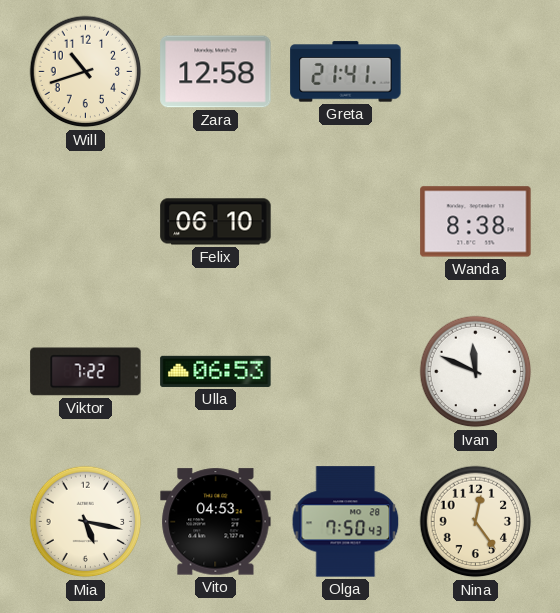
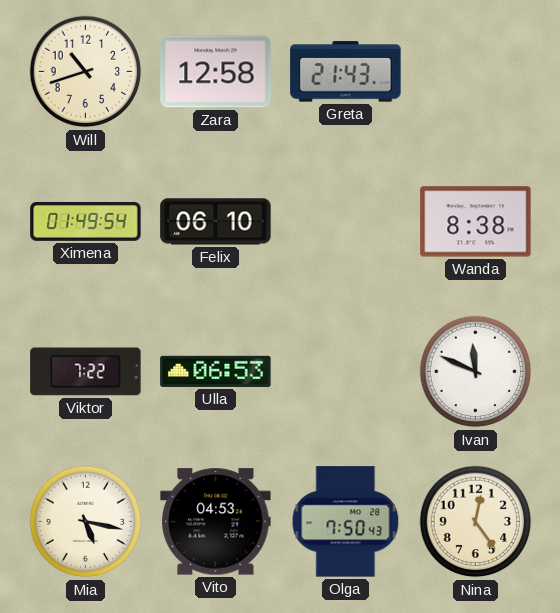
Greta: 21:41 -> 21:43 (346, 72)
Ximena: none -> 01:49 (86, 221)
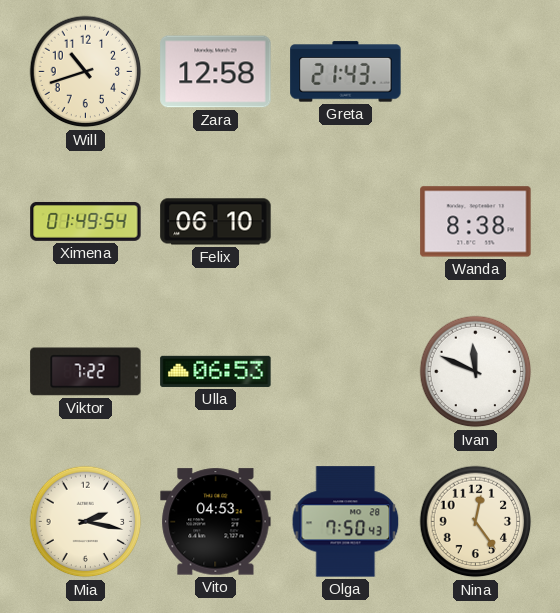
Mia: 5:17 -> 2:17 (86, 522)
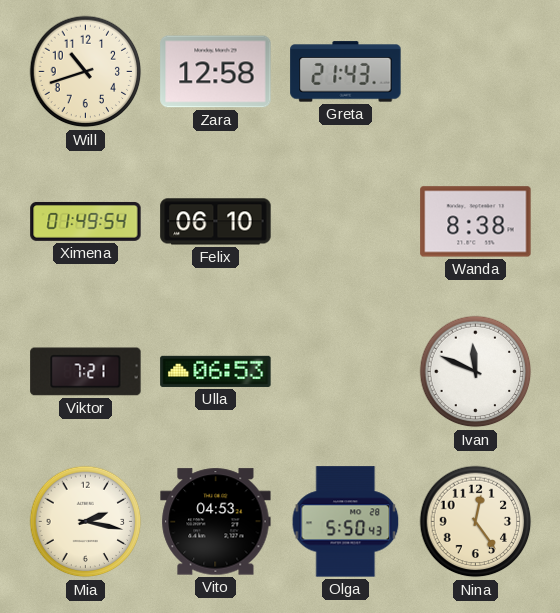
Viktor: 7:22 -> 7:21 (86, 372)
Olga: 7:50 -> 5:50 (346, 522)
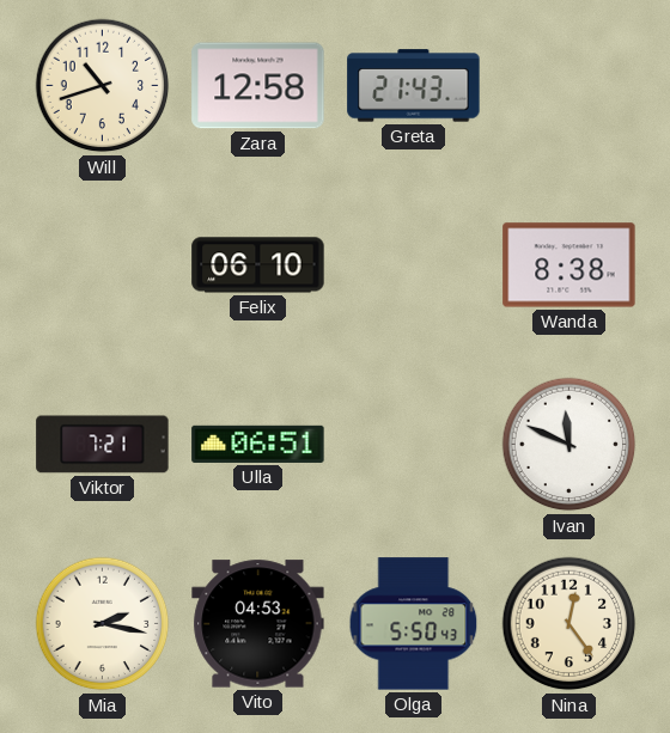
Ximena: 01:49 -> none (86, 221)
Ulla: 06:53 -> 06:51 (258, 444)
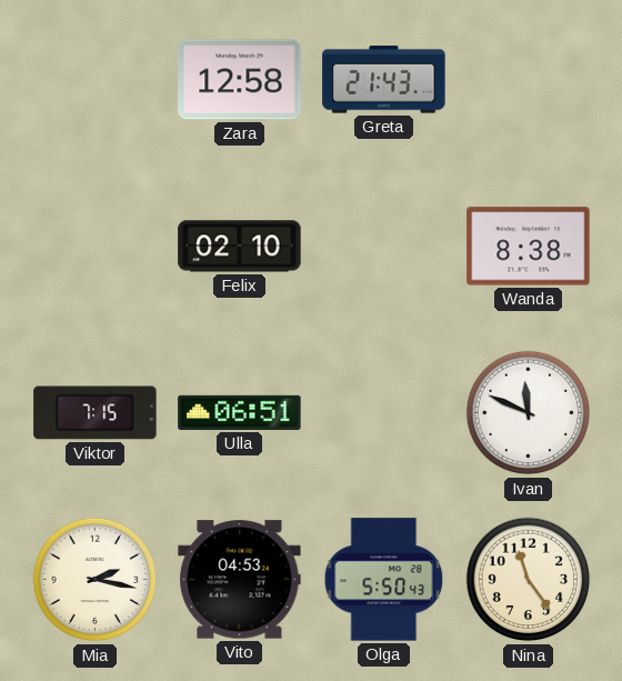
Will: 10:42 -> none (103, 86)
Felix: 06:10 -> 02:10 (240, 247)
Viktor: 7:21 -> 7:15 (96, 413)
Nina: 12:24 -> 11:24 (529, 580)
